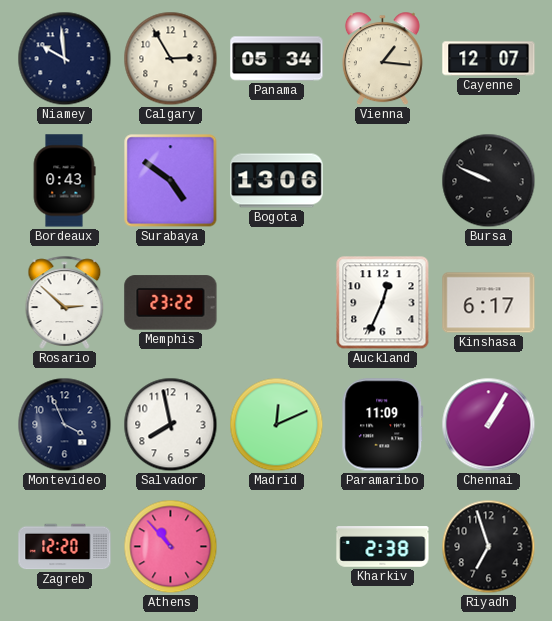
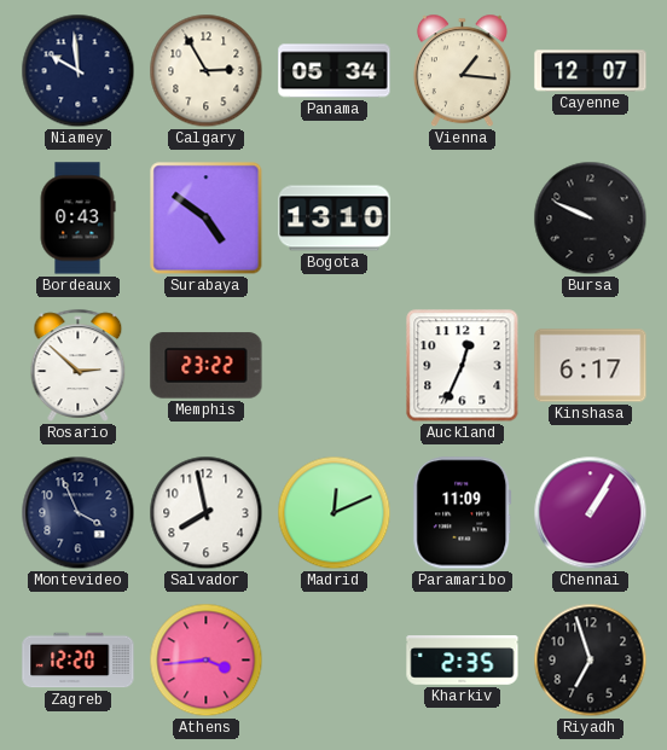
Bogota: 13:06 -> 13:10 (335, 219)
Athens: 10:53 -> 3:44 (207, 661)
Kharkiv: 2:38 -> 2:35 (463, 661)
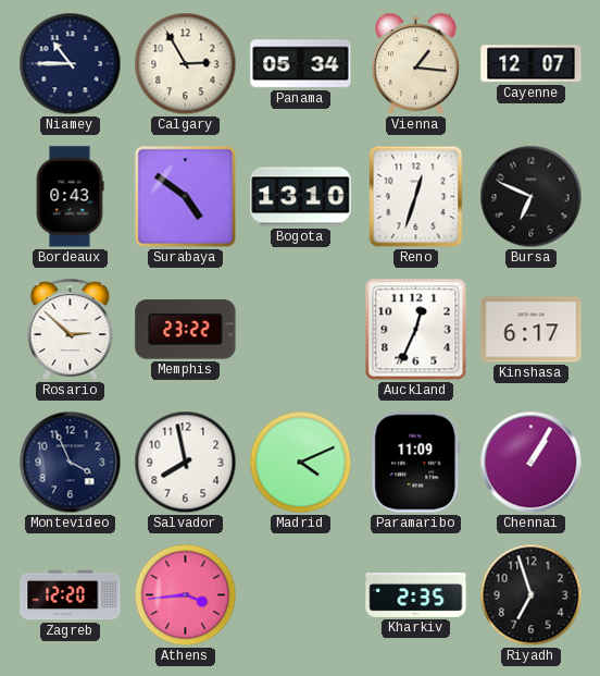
Niamey: 9:59 -> 10:45 (71, 64)
Reno: none -> 12:33 (416, 197)
Bursa: 9:49 -> 6:49 (532, 197)
Madrid: 12:11 -> 4:11 (301, 463)
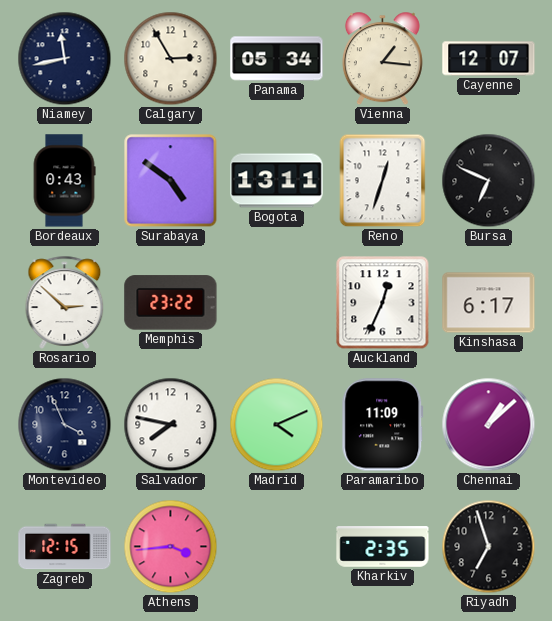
Niamey: 10:45 -> 11:43 (65, 59)
Bogota: 13:10 -> 13:11 (277, 181)
Salvador: 7:58 -> 7:47 (171, 425)
Chennai: 1:05 -> 1:08 (489, 425)
Zagreb: 12:20 -> 12:15 (65, 547)
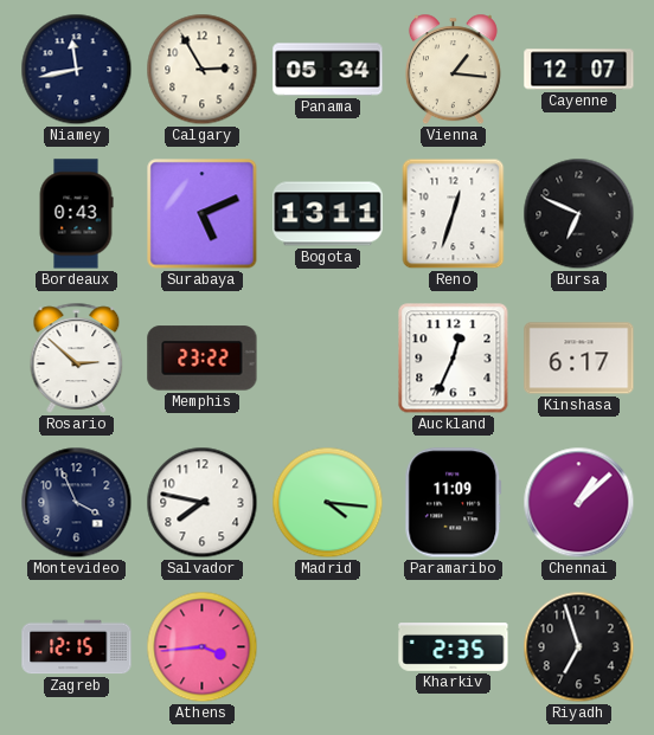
Surabaya: 4:51 -> 5:11 (203, 214)
Madrid: 4:11 -> 4:16 (328, 503)
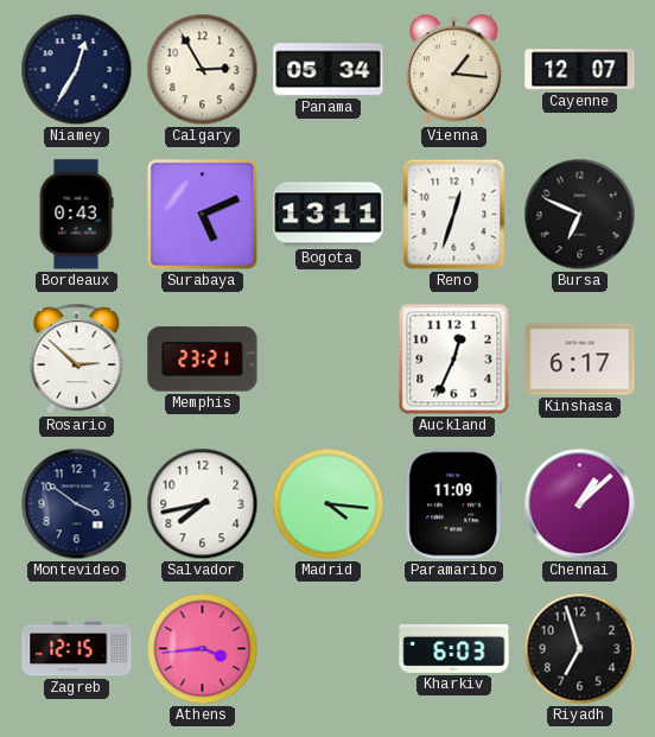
Niamey: 11:43 -> 12:35 (77, 70)
Memphis: 23:22 -> 23:21 (203, 360)
Montevideo: 3:56 -> 3:51 (77, 504)
Salvador: 7:47 -> 7:43 (203, 504)
Kharkiv: 2:35 -> 6:03 (454, 649)
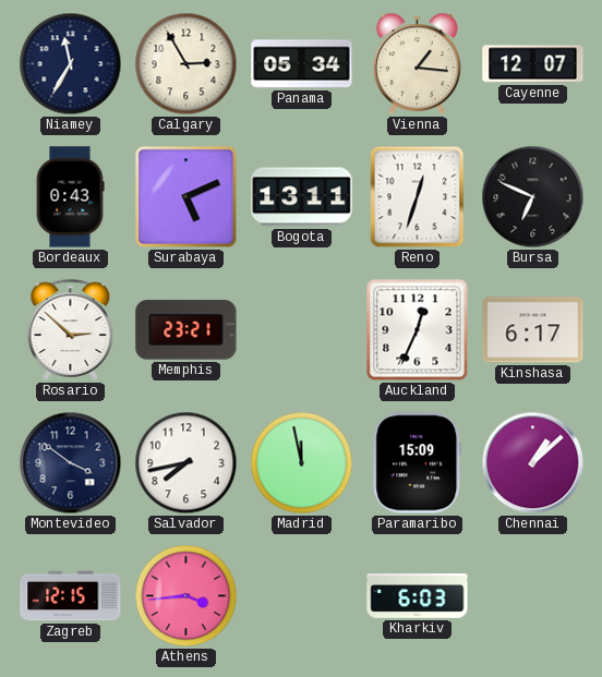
Niamey: 12:35 -> 11:35 (71, 64)
Madrid: 4:16 -> 11:58 (302, 463)
Paramaribo: 11:09 -> 15:09 (418, 463)
Riyadh: 6:57 -> none (580, 649)
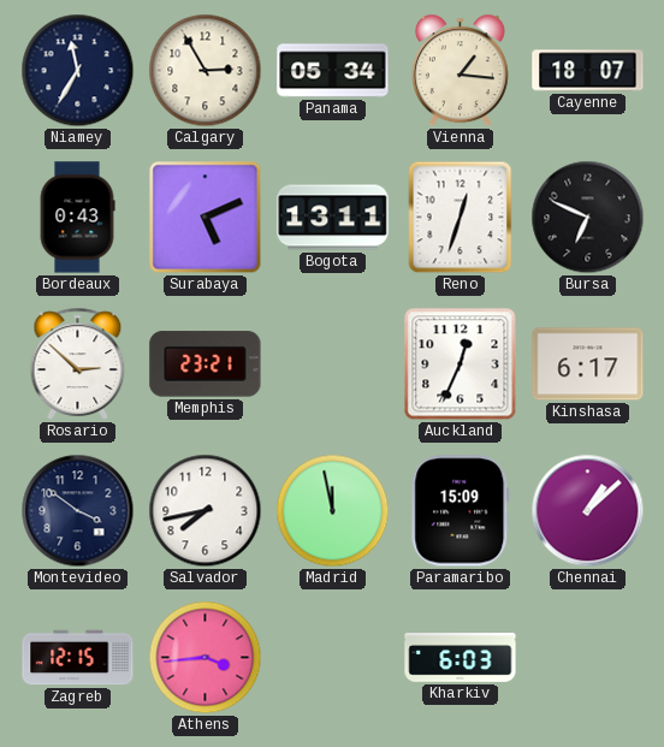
Cayenne: 12:07 -> 18:07 (588, 71)
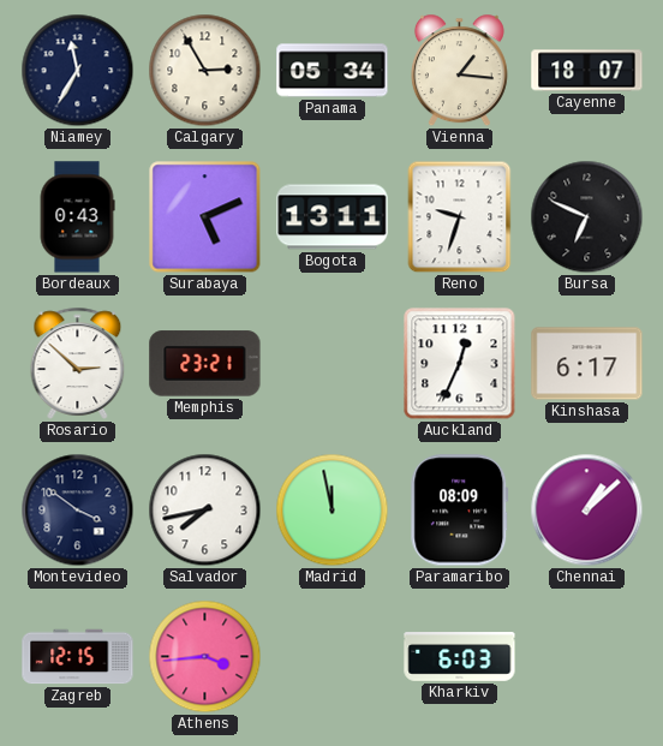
Reno: 12:33 -> 9:33 (460, 217)
Paramaribo: 15:09 -> 08:09 (460, 511)
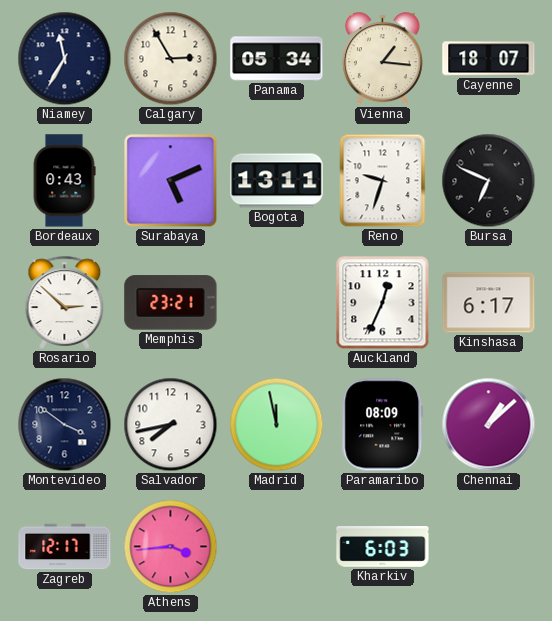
Zagreb: 12:15 -> 12:17 (65, 547)
